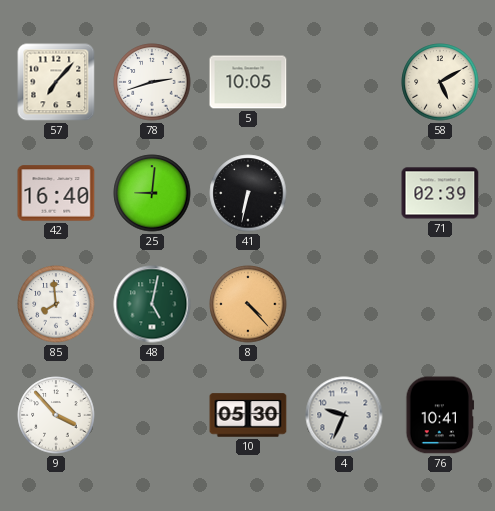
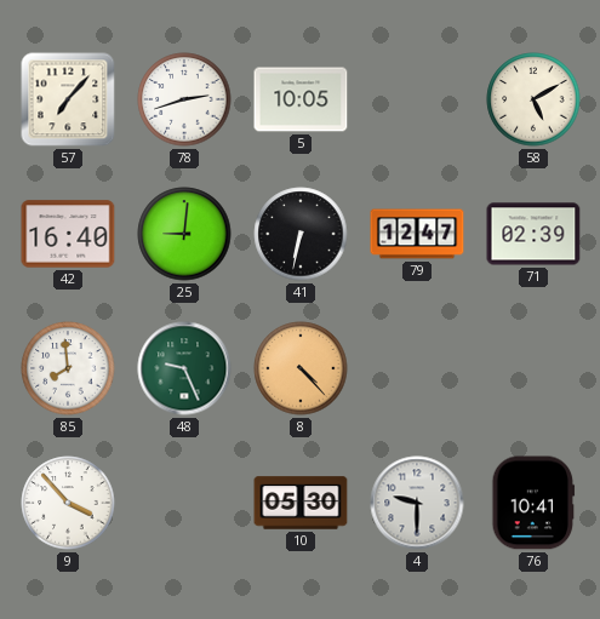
79: none -> 12:47 (417, 234)
48: 5:02 -> 9:26 (184, 368)
4: 9:34 -> 9:30 (417, 503)
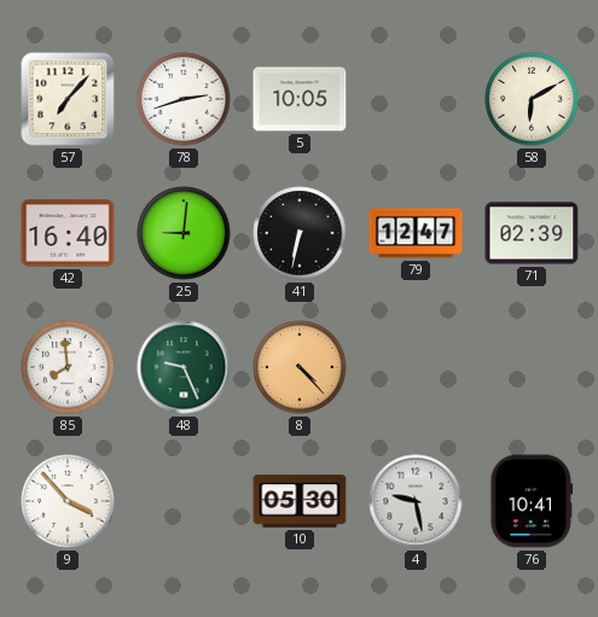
58: 5:10 -> 6:10 (532, 99)
4: 9:30 -> 9:28 (416, 501)
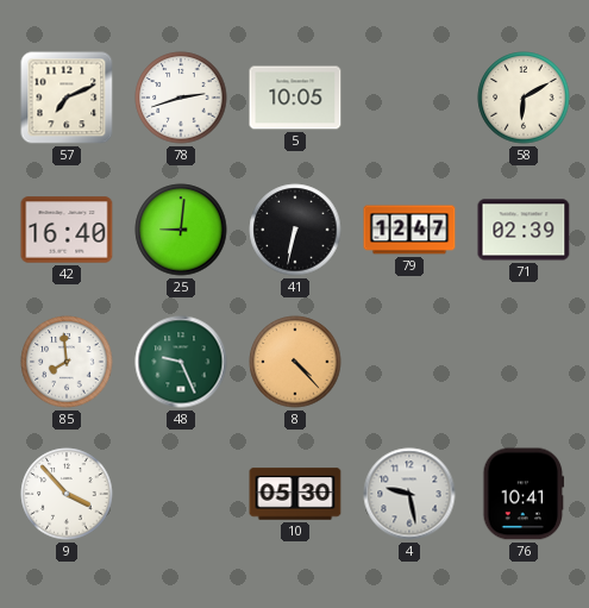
57: 7:07 -> 7:11 (67, 98)
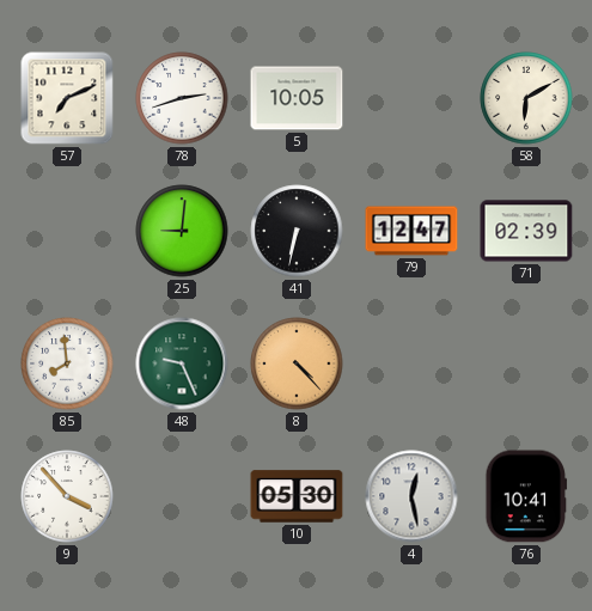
42: 16:40 -> none (67, 230)
4: 9:28 -> 12:28 (411, 496)
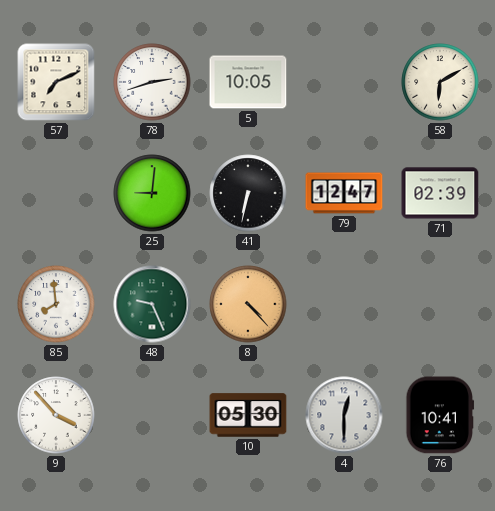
4: 12:28 -> 12:30 (344, 415)
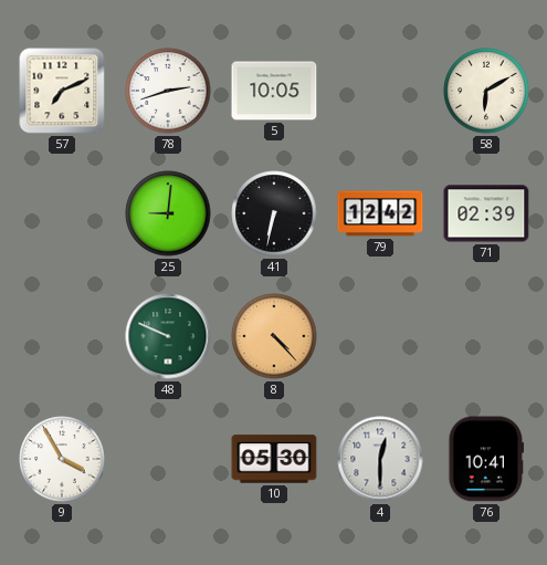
79: 12:47 -> 12:42 (380, 213)
85: 7:59 -> none (56, 304)
48: 9:26 -> 9:49 (168, 336)
9: 3:53 -> 3:55 (62, 459)
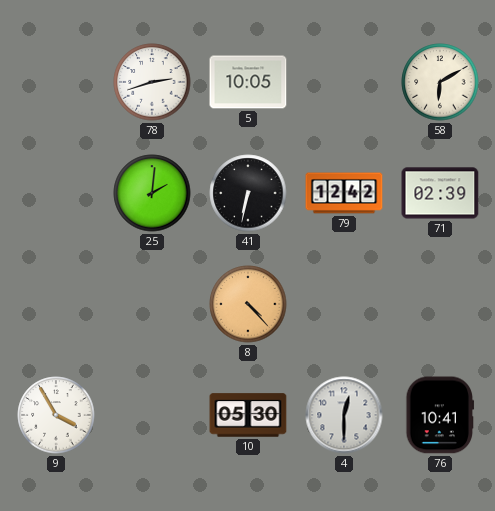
57: 7:11 -> none (62, 91)
25: 9:01 -> 2:01 (152, 193)
48: 9:49 -> none (168, 336)
